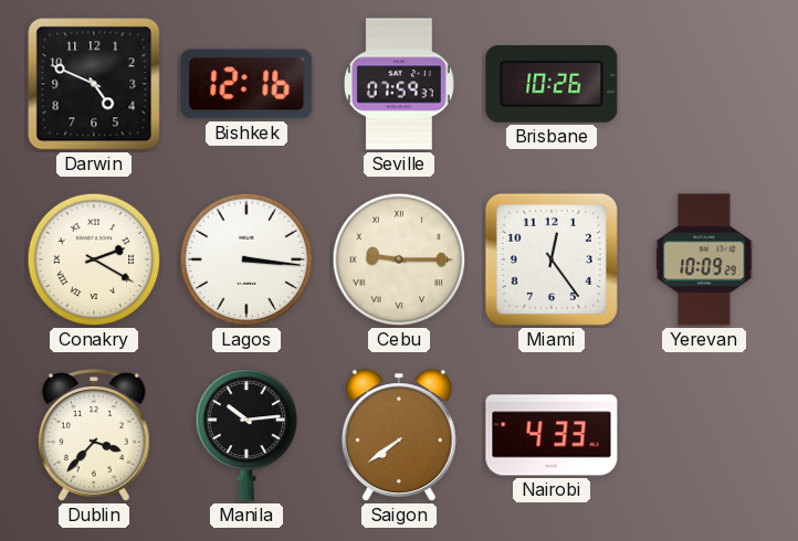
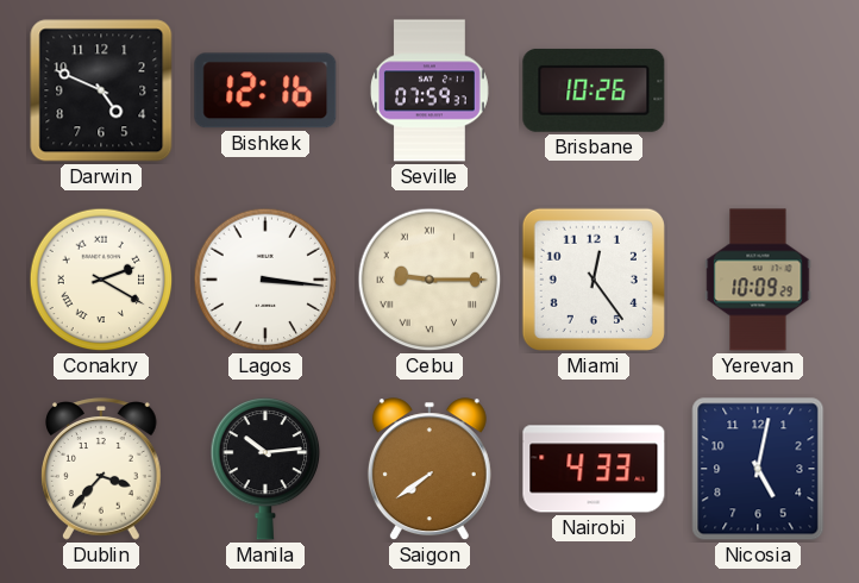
Nicosia: none -> 5:02 (758, 469)
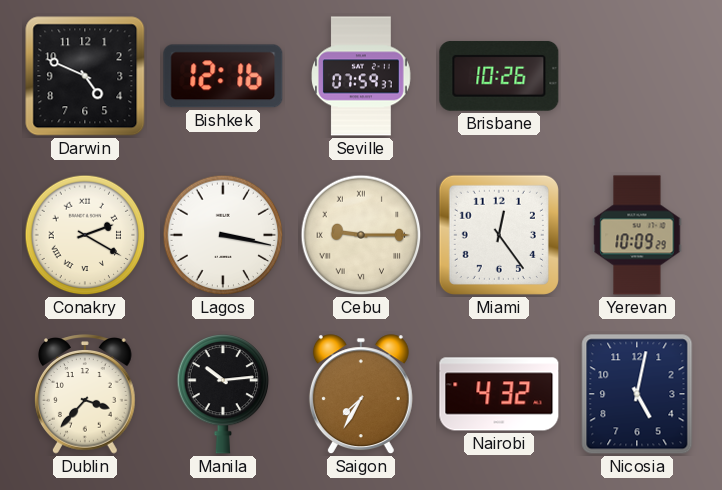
Lagos: 3:16 -> 3:17 (223, 235)
Saigon: 7:39 -> 7:35 (361, 395)
Nairobi: 4:33 -> 4:32 (499, 394)
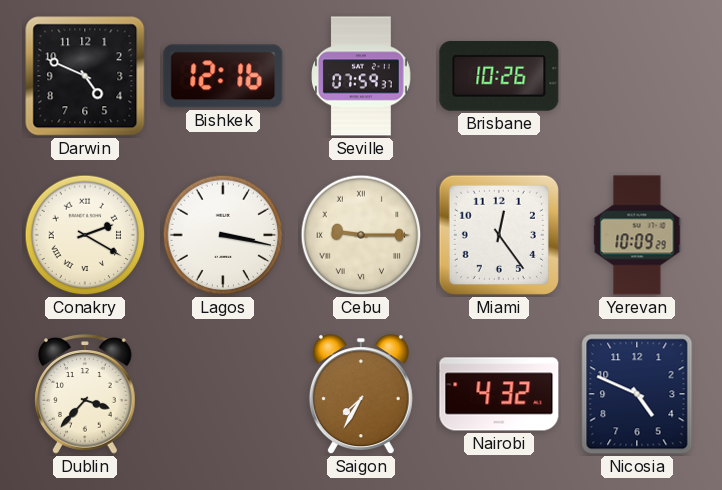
Manila: 10:14 -> none (223, 395)
Nicosia: 5:02 -> 4:49 (637, 394)
